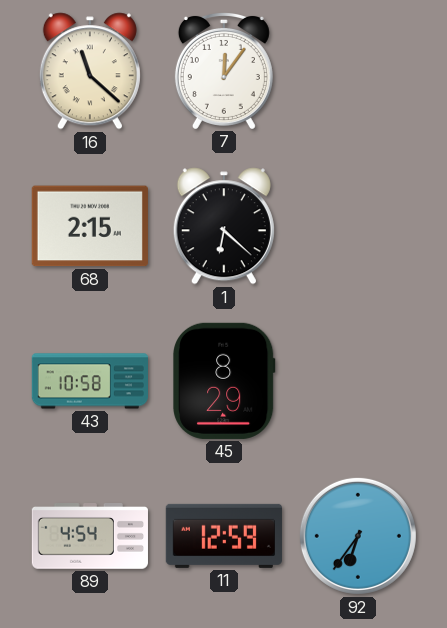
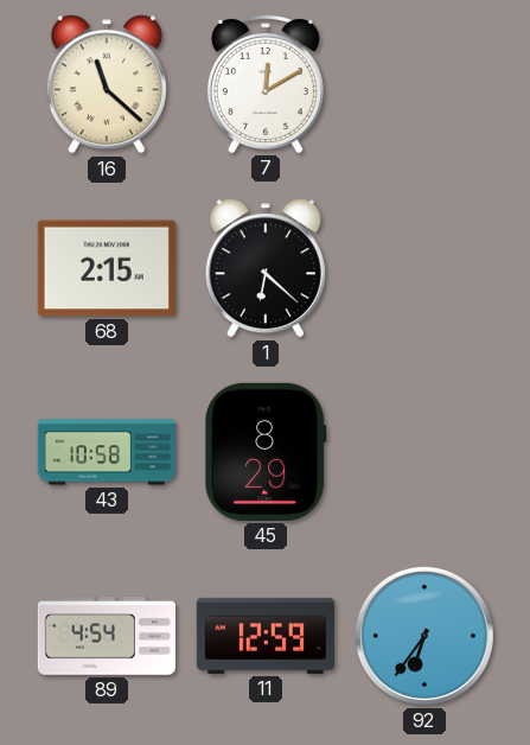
7: 12:06 -> 12:10 (266, 83)
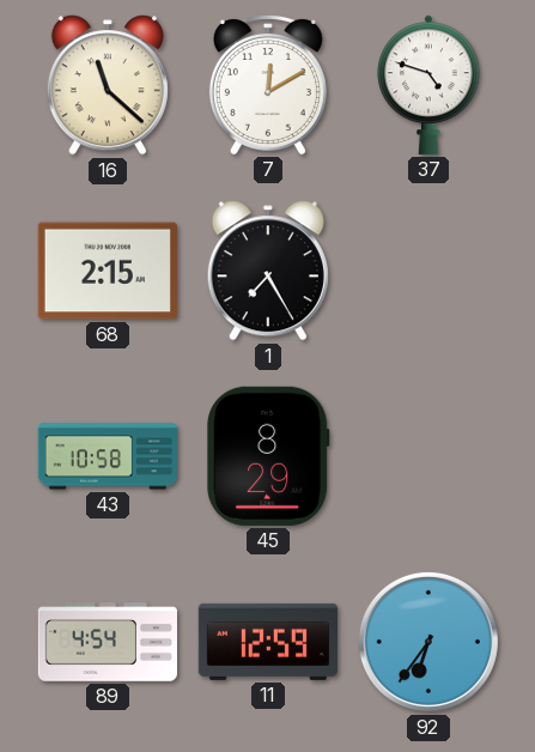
37: none -> 4:48 (428, 85)
1: 6:22 -> 7:25 (268, 271)
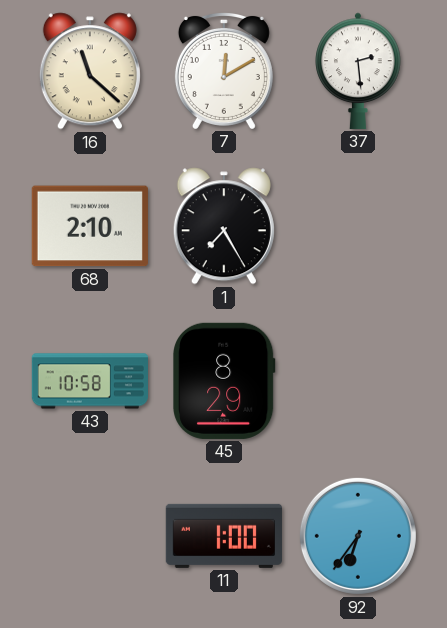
37: 4:48 -> 2:29 (358, 71)
68: 2:15 -> 2:10 (90, 226)
89: 4:54 -> none (108, 643)
11: 12:59 -> 1:00 (224, 536)
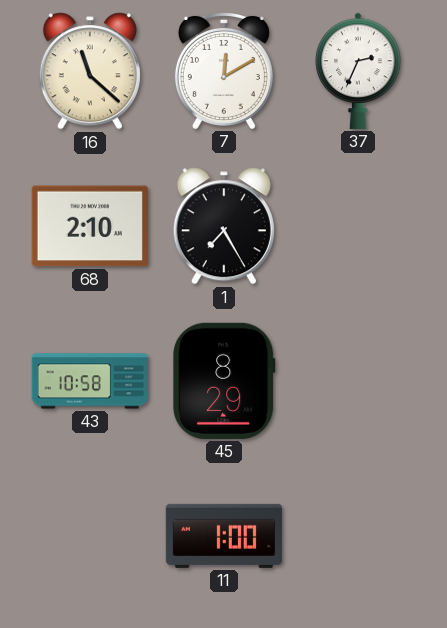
37: 2:29 -> 2:34 (358, 71)
92: 6:36 -> none (358, 536)
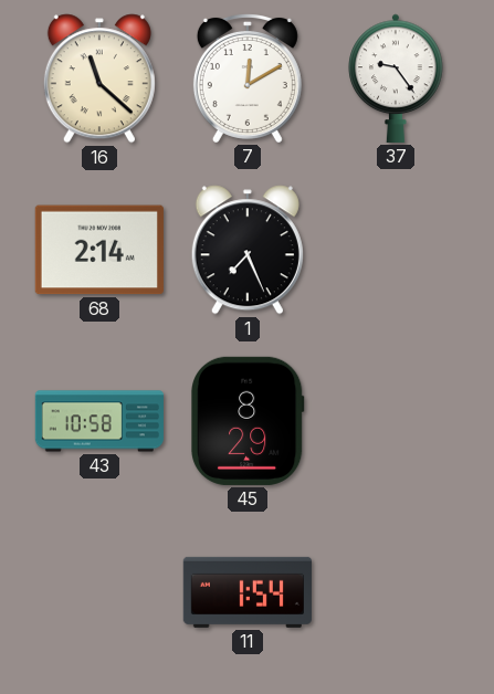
37: 2:34 -> 9:24 (396, 78)
68: 2:10 -> 2:14 (99, 250)
1: 7:25 -> 7:26 (248, 250)
11: 1:00 -> 1:54 (248, 592)
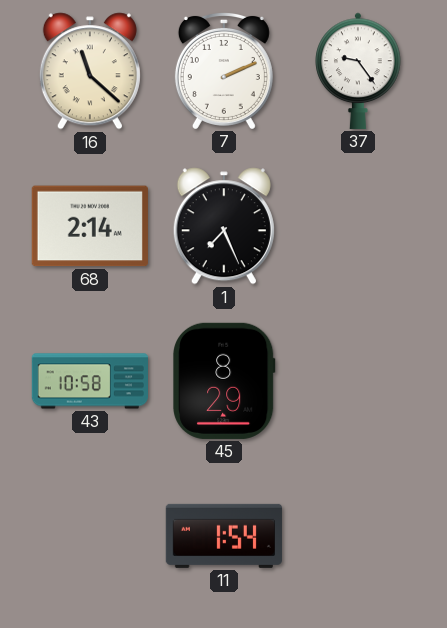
7: 12:10 -> 2:11 (224, 70)
